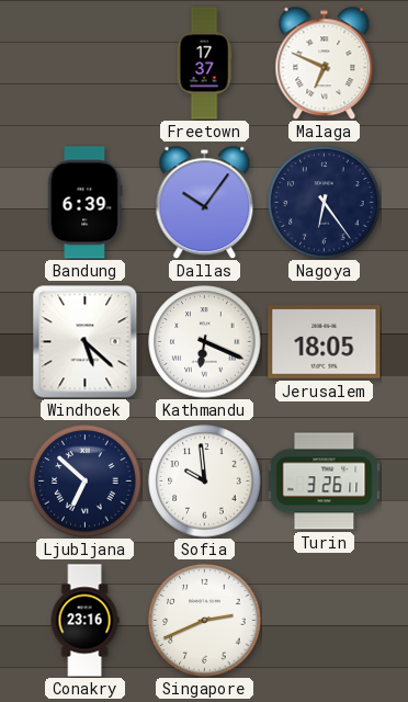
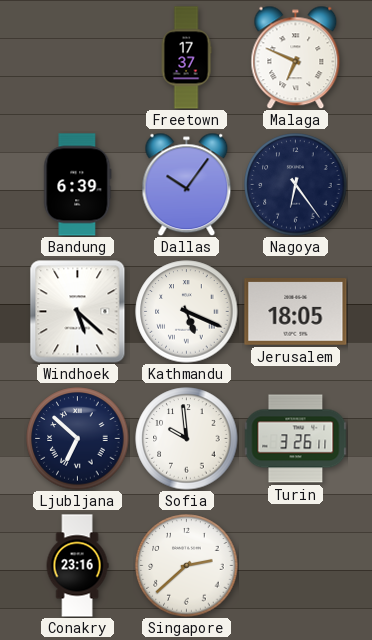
Kathmandu: 6:19 -> 5:19 (187, 312)
Singapore: 2:41 -> 2:38 (187, 566)
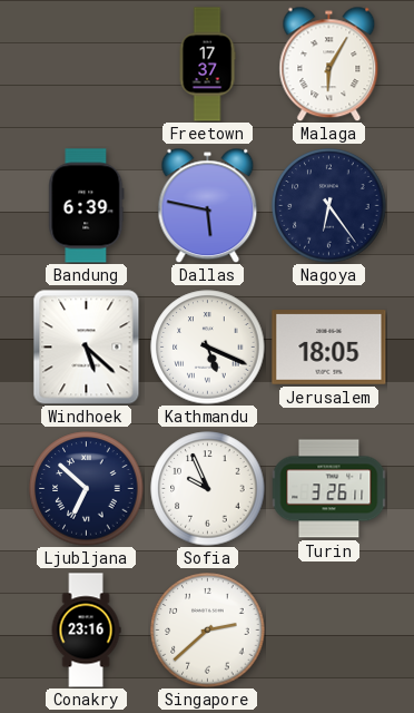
Malaga: 6:49 -> 6:05 (329, 64)
Dallas: 10:06 -> 5:47 (208, 205)
Sofia: 9:59 -> 9:56 (208, 489)
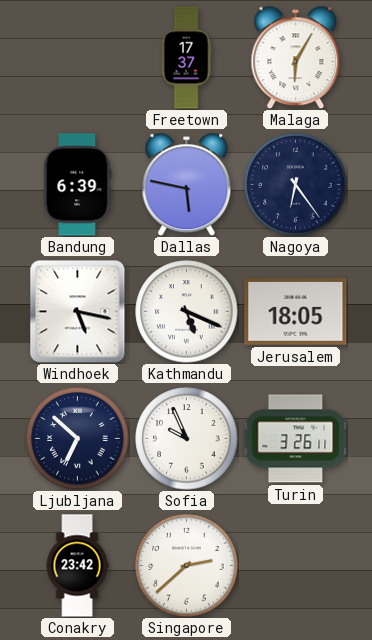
Windhoek: 5:22 -> 5:17 (78, 312)
Conakry: 23:16 -> 23:42 (77, 566)
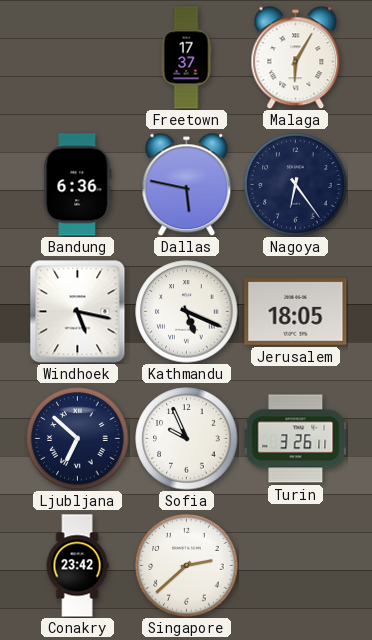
Bandung: 6:39 -> 6:36 (78, 185)
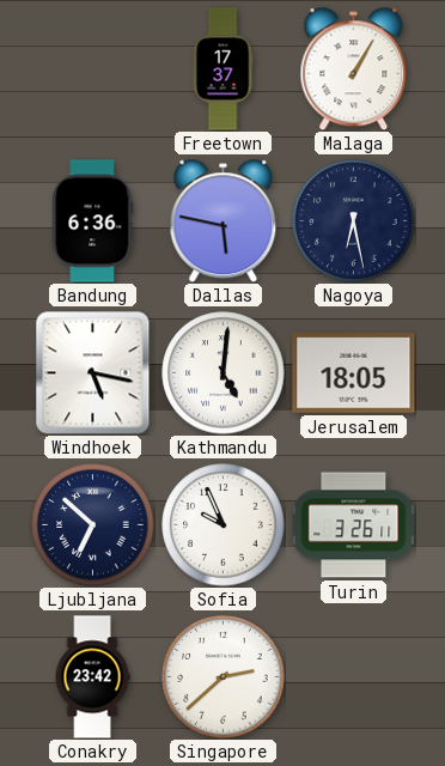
Malaga: 6:05 -> 1:05 (354, 68)
Nagoya: 6:24 -> 6:28 (354, 221)
Kathmandu: 5:19 -> 5:01 (224, 373)
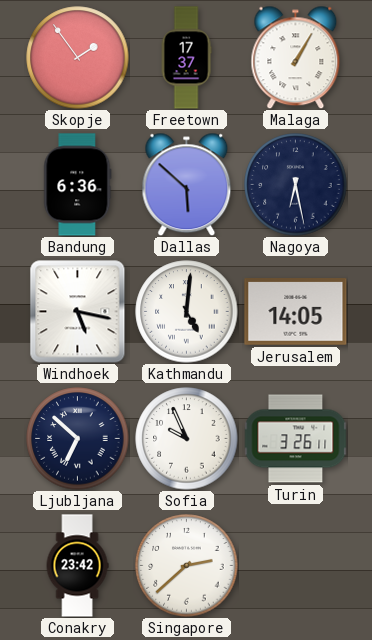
Skopje: none -> 1:54 (78, 58)
Dallas: 5:47 -> 5:52 (187, 184)
Jerusalem: 18:05 -> 14:05 (296, 312)
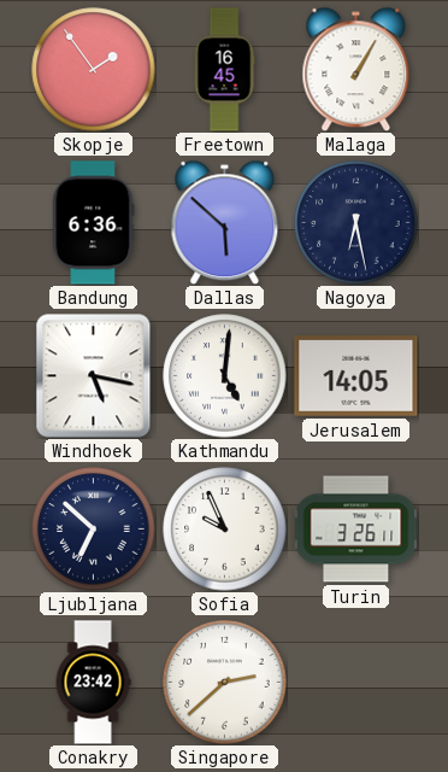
Freetown: 17:37 -> 16:45 (224, 70)
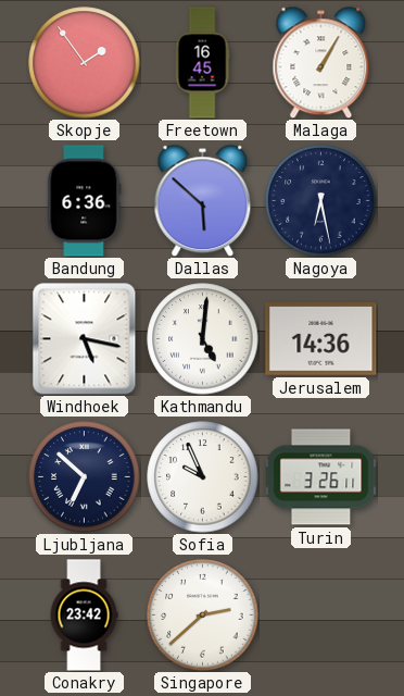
Jerusalem: 14:05 -> 14:36 (321, 339)
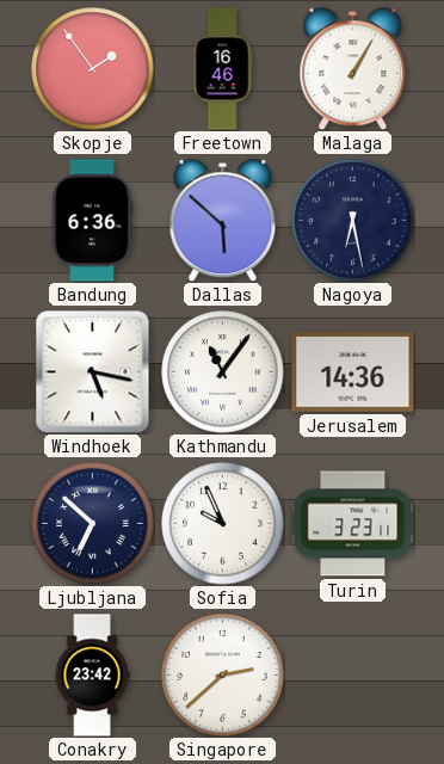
Freetown: 16:45 -> 16:46 (222, 69)
Kathmandu: 5:01 -> 11:06 (223, 372)
Turin: 3:26 -> 3:23 (352, 524)
